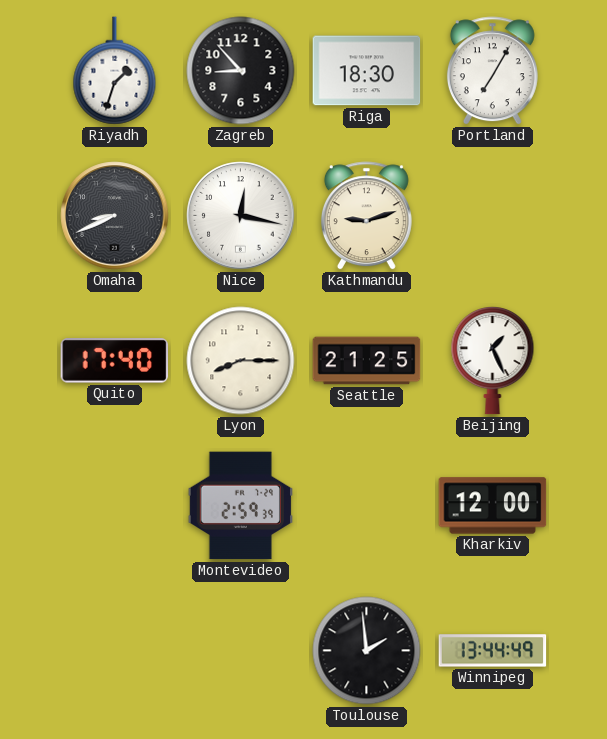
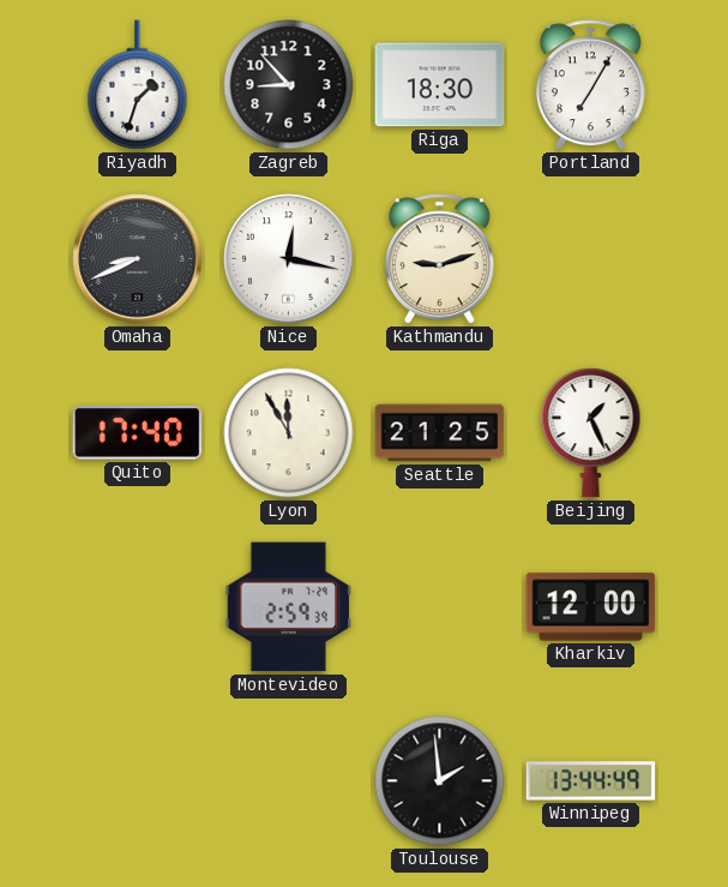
Lyon: 8:15 -> 11:55 (289, 433)
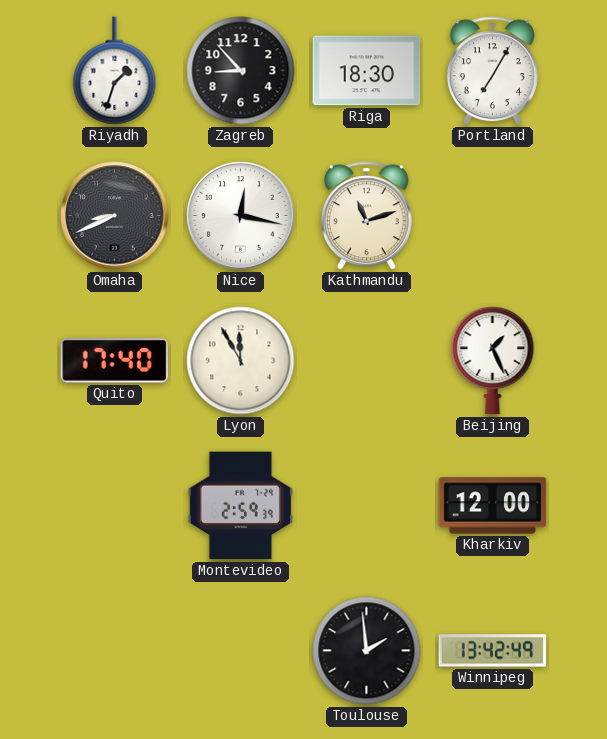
Kathmandu: 9:12 -> 11:12 (366, 216)
Seattle: 21:25 -> none (440, 433)
Winnipeg: 13:44 -> 13:42 (493, 651)
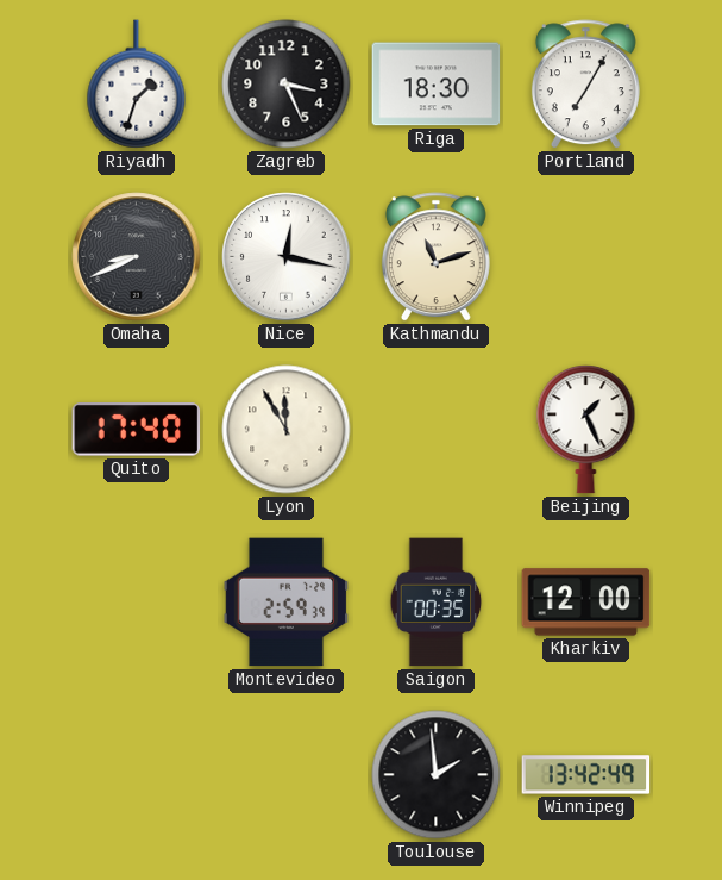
Zagreb: 8:53 -> 3:26 (287, 85)
Saigon: none -> 00:35 (437, 603)
